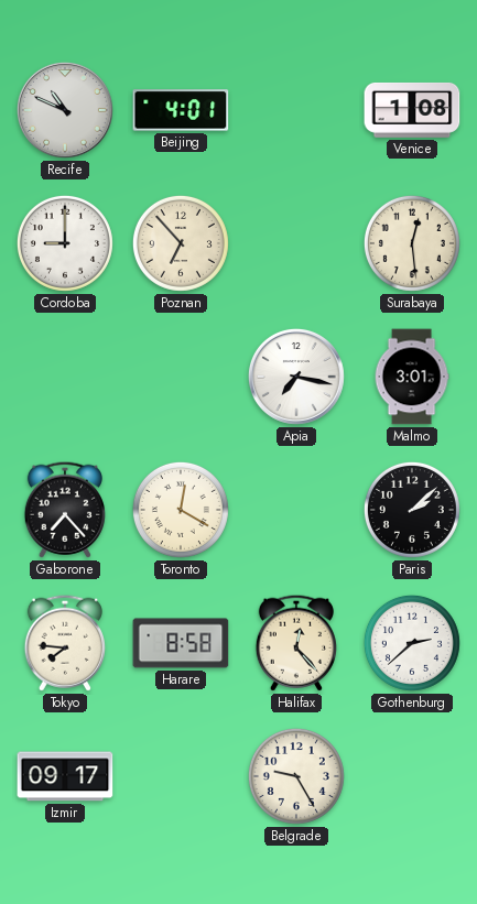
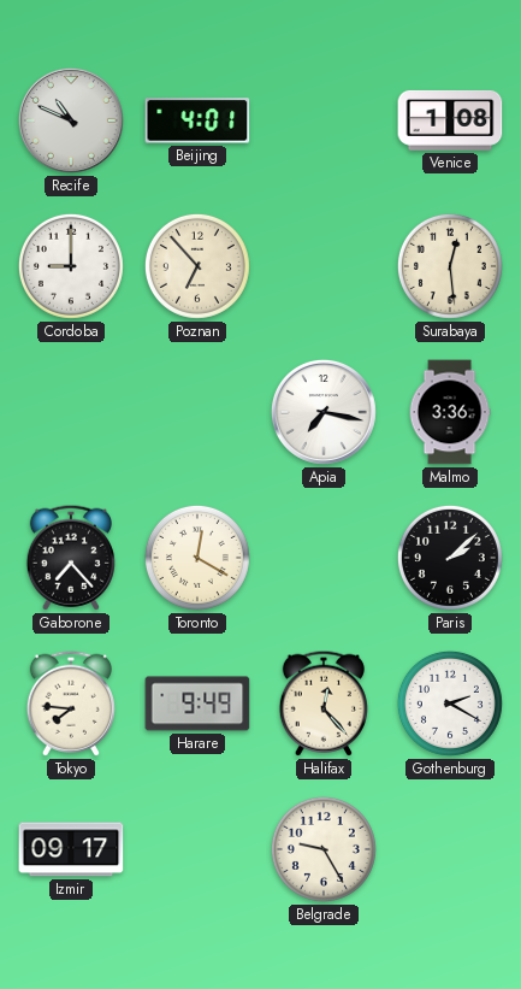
Malmo: 3:01 -> 3:36 (450, 412)
Harare: 8:58 -> 9:49 (197, 704)
Gothenburg: 2:38 -> 2:20 (450, 704)
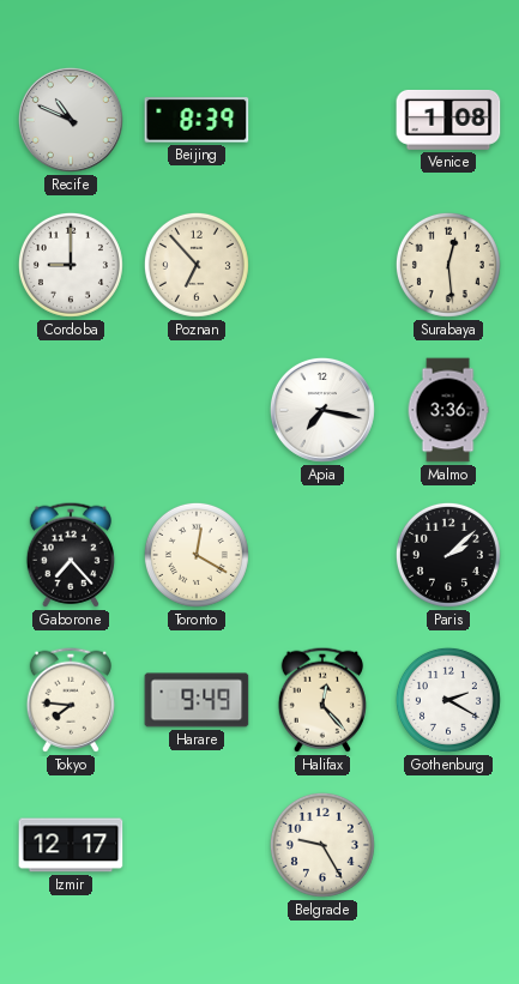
Beijing: 4:01 -> 8:39 (197, 120)
Izmir: 09:17 -> 12:17 (71, 845)
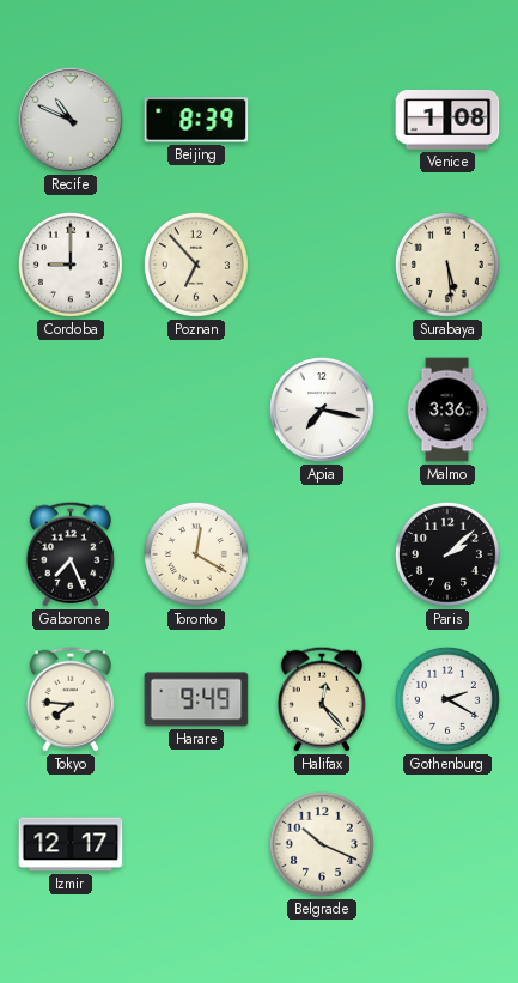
Surabaya: 12:29 -> 5:29 (447, 265)
Gaborone: 7:23 -> 7:26 (71, 554)
Belgrade: 9:25 -> 10:19 (322, 844)
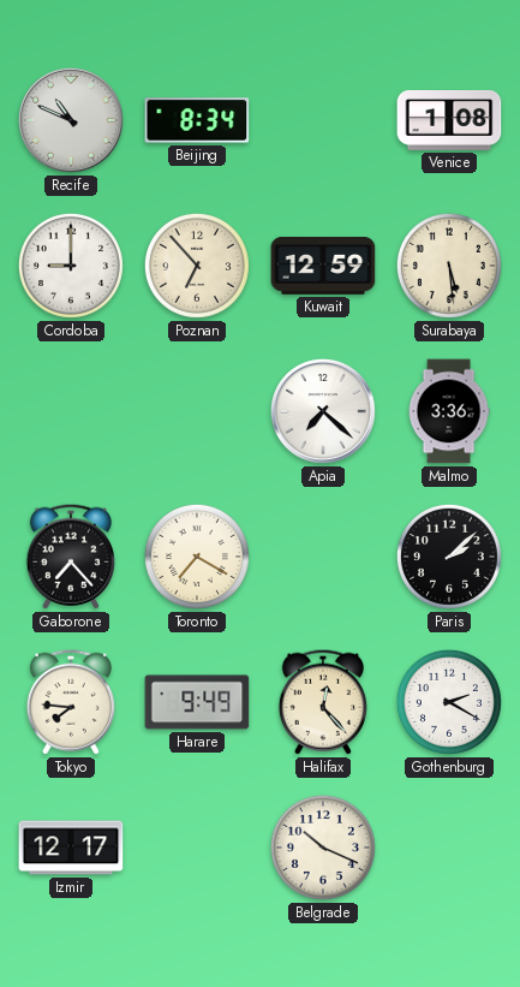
Beijing: 8:39 -> 8:34 (197, 120)
Kuwait: none -> 12:59 (323, 267)
Apia: 7:17 -> 7:22 (323, 411)
Gaborone: 7:26 -> 7:23 (71, 557)
Toronto: 12:20 -> 7:20 (197, 557)
